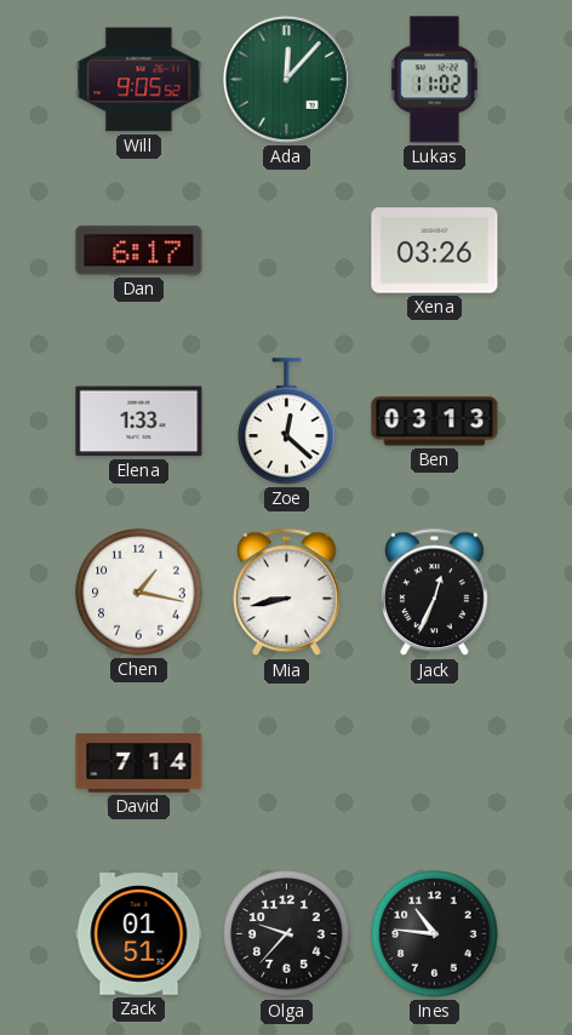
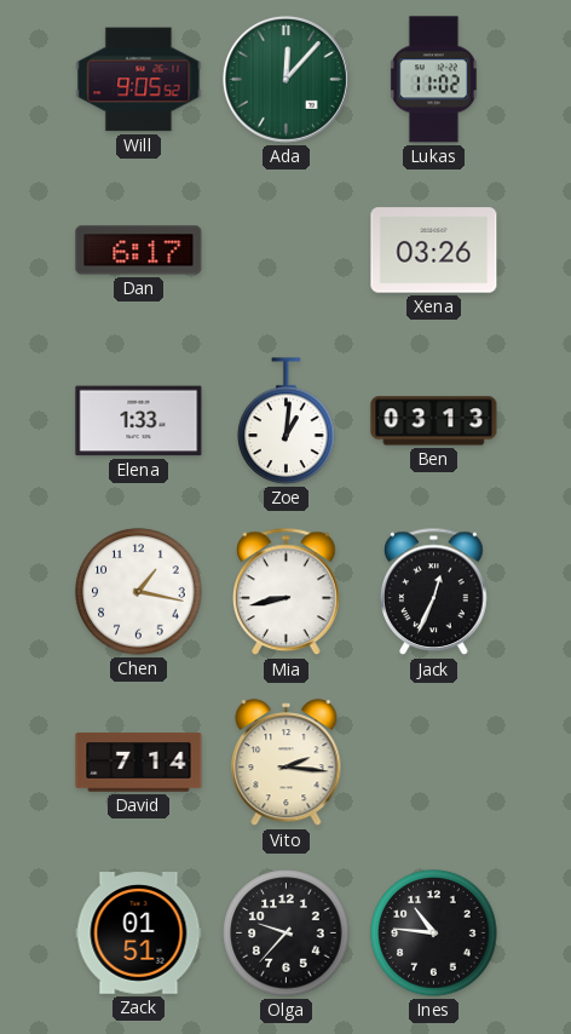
Zoe: 12:22 -> 1:01 (287, 421)
Vito: none -> 2:16 (287, 763)
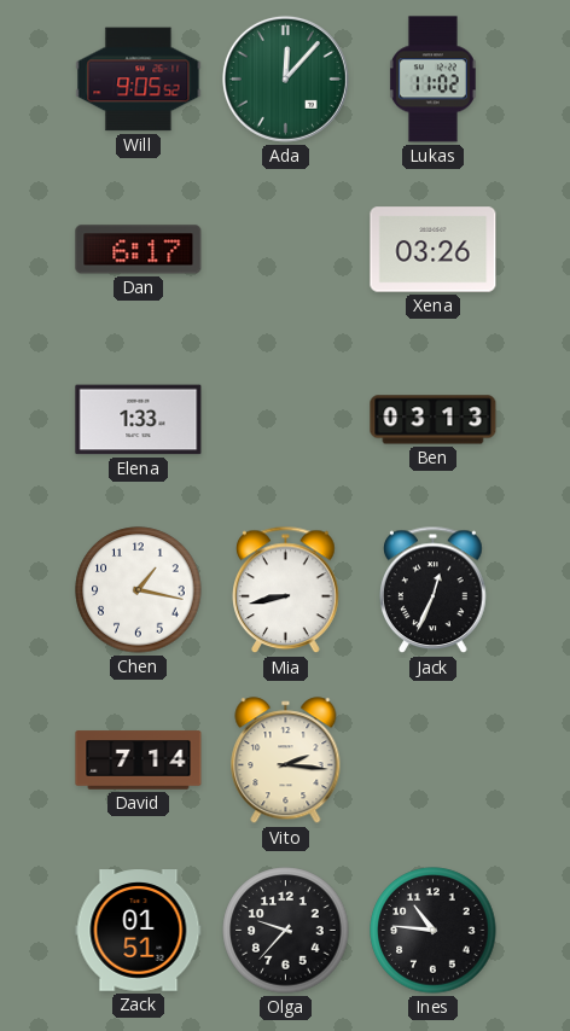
Zoe: 1:01 -> none (287, 421)
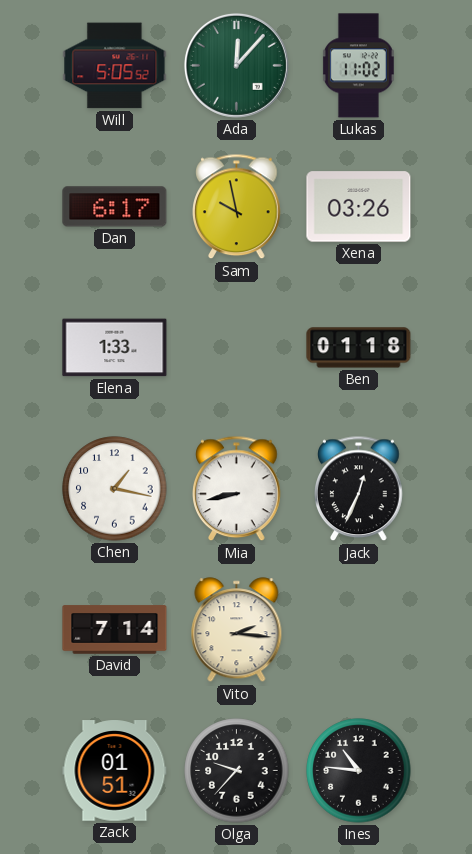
Will: 9:05 -> 5:05 (115, 66)
Sam: none -> 9:58 (237, 207)
Ben: 03:13 -> 01:18 (359, 348)
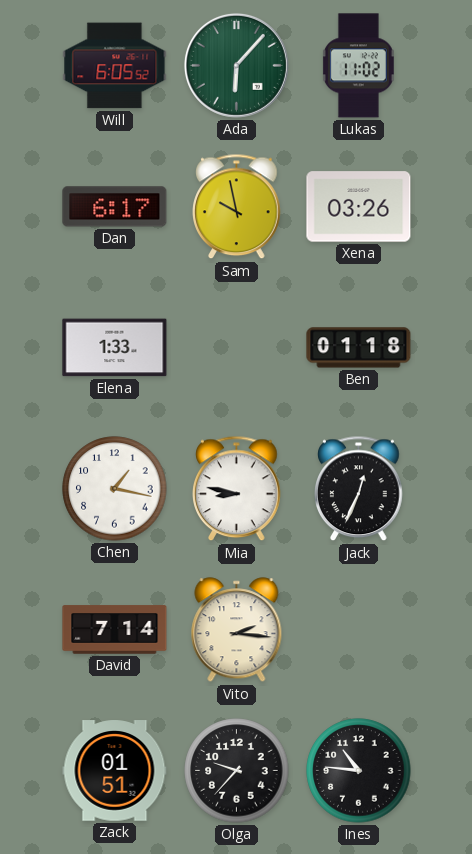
Will: 5:05 -> 6:05 (115, 66)
Ada: 12:07 -> 6:07 (236, 65)
Mia: 8:43 -> 8:47 (237, 489)
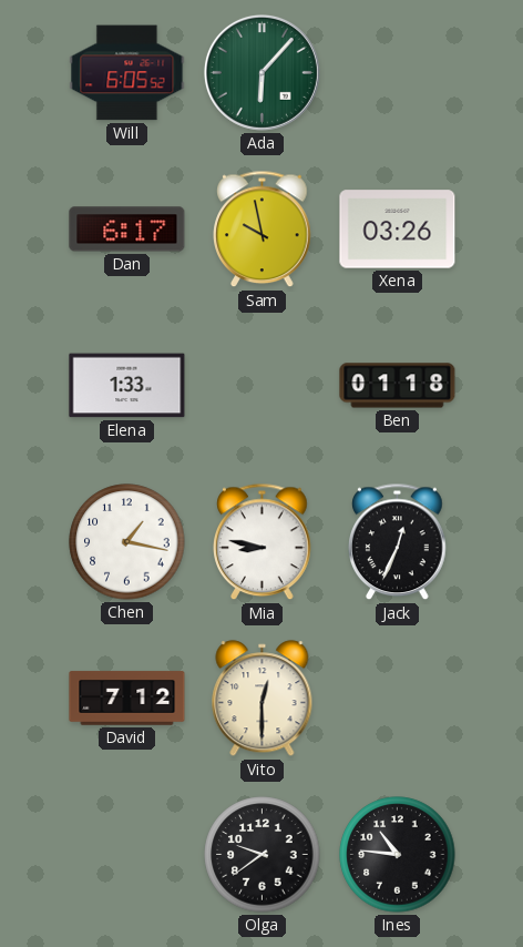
Lukas: 11:02 -> none (358, 66)
David: 7:14 -> 7:12 (127, 699)
Vito: 2:16 -> 12:30 (263, 699)
Zack: 01:51 -> none (115, 771)
Olga: 9:37 -> 9:39 (263, 855)
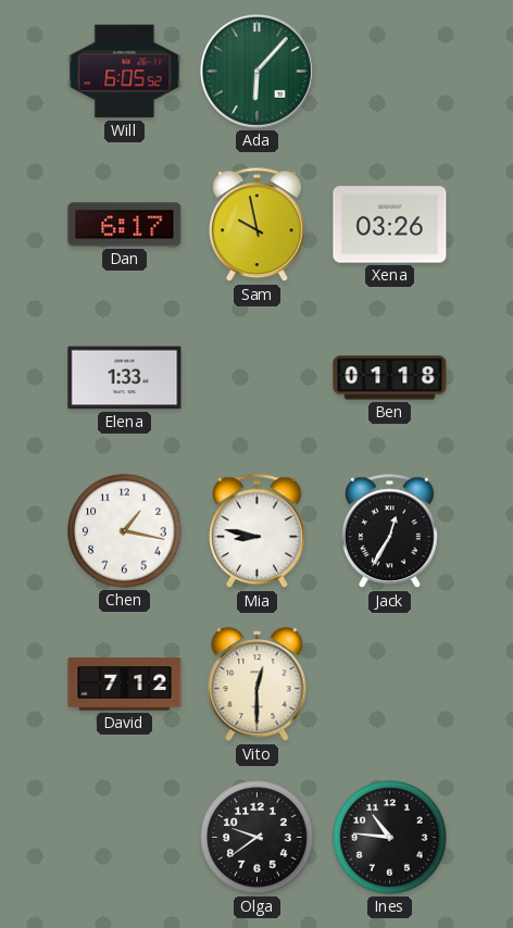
Jack: 12:34 -> 12:35 (390, 531)
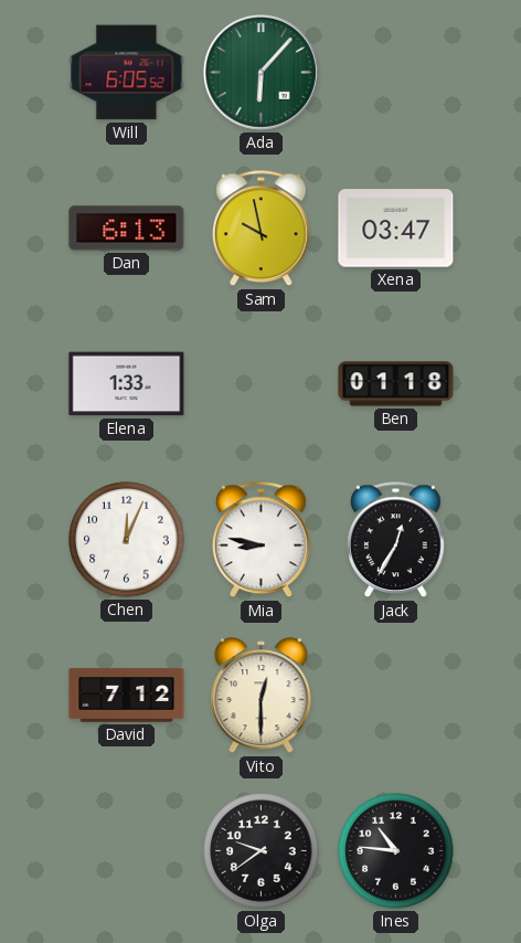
Dan: 6:17 -> 6:13 (127, 229)
Xena: 03:26 -> 03:47 (396, 229)
Chen: 1:17 -> 12:04 (127, 540)
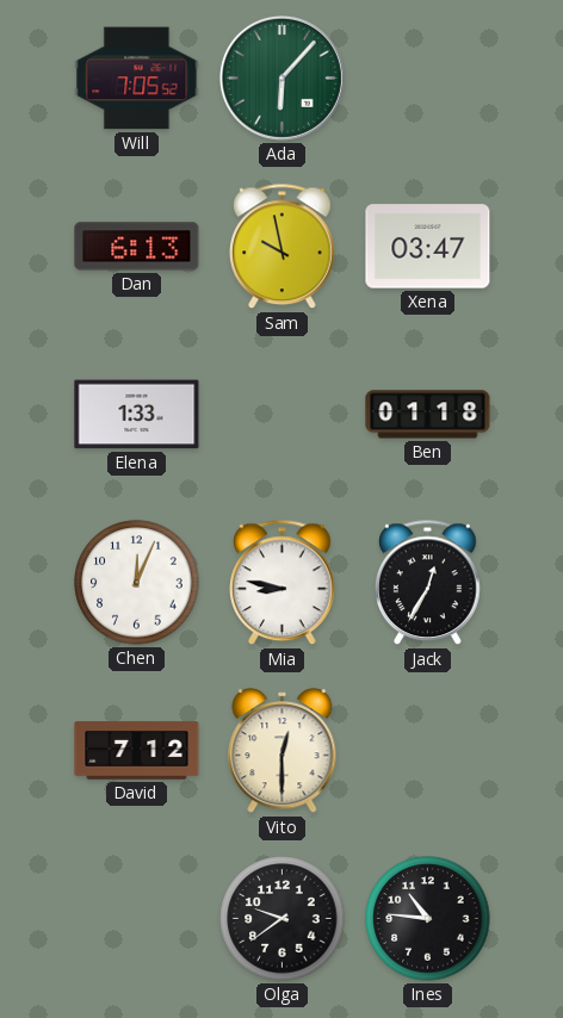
Will: 6:05 -> 7:05 (137, 79)
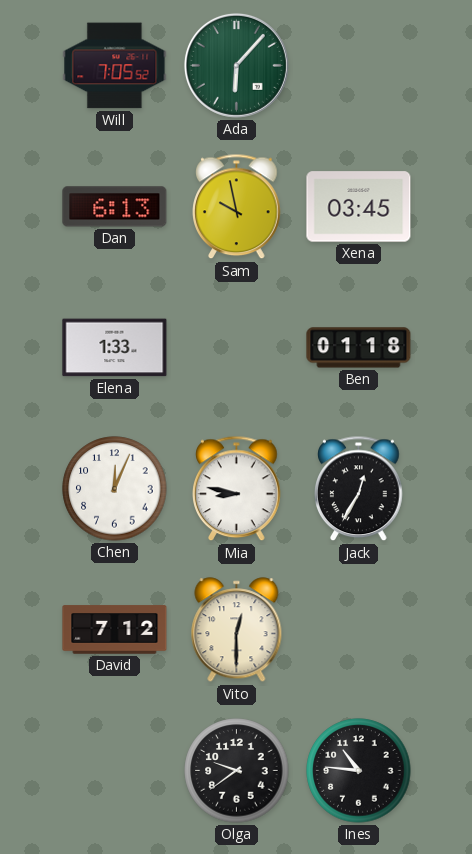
Xena: 03:47 -> 03:45 (359, 207)
